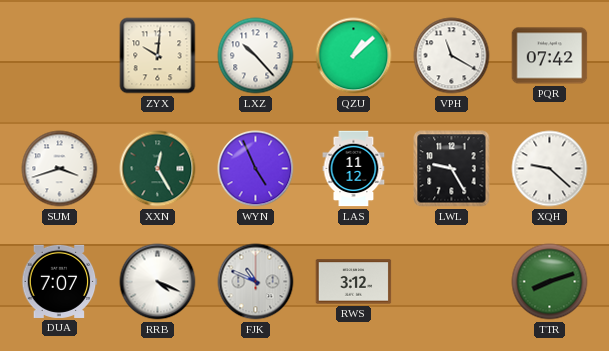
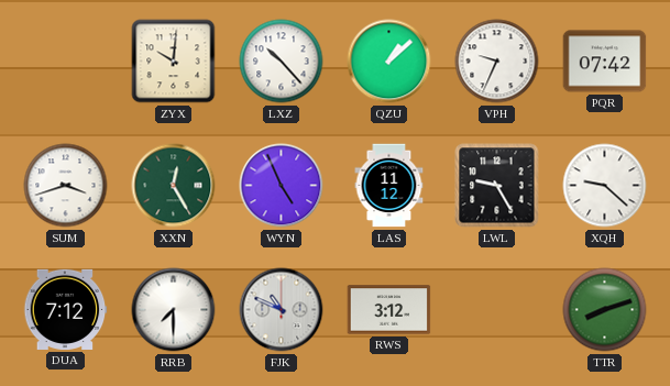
VPH: 11:20 -> 9:34 (497, 62)
DUA: 7:07 -> 7:12 (66, 309)
RRB: 4:19 -> 7:30 (174, 310)
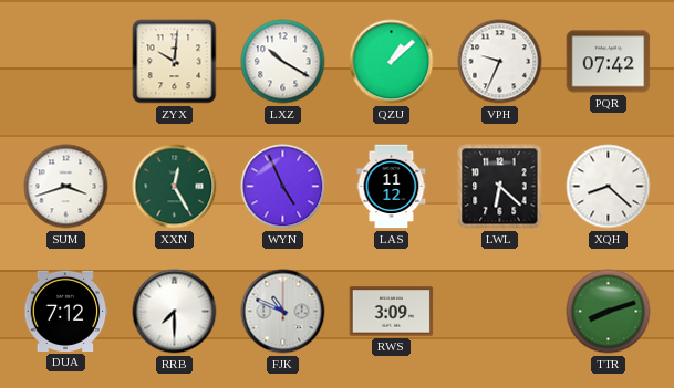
LXZ: 10:23 -> 10:20 (283, 62)
LWL: 9:25 -> 6:22 (500, 187)
XQH: 9:22 -> 8:22 (609, 187)
RWS: 3:12 -> 3:09 (392, 312)
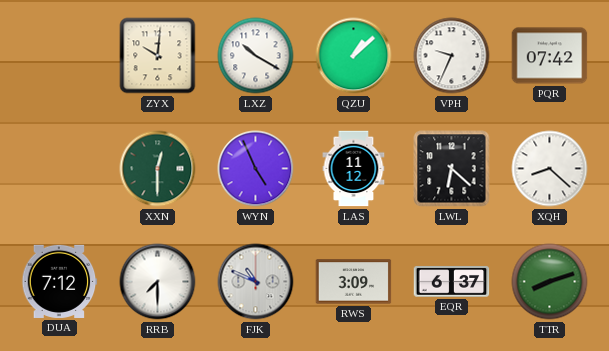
SUM: 3:42 -> none (66, 187)
XXN: 12:25 -> 12:30 (158, 169)
EQR: none -> 6:37 (452, 282)
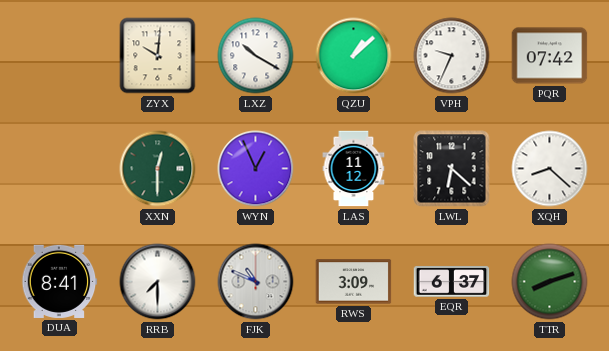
WYN: 4:56 -> 12:56 (256, 169)
DUA: 7:12 -> 8:41 (60, 281)
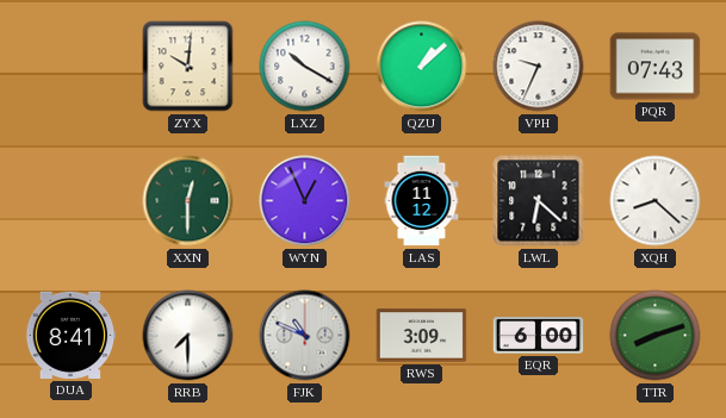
PQR: 07:42 -> 07:43 (656, 67)
EQR: 6:37 -> 6:00 (539, 336)
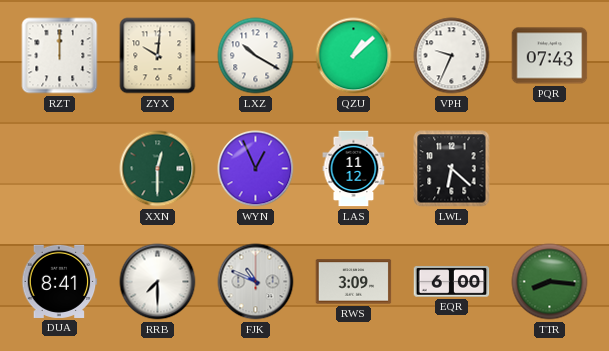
RZT: none -> 12:00 (60, 56)
XQH: 8:22 -> none (656, 201)
TTR: 8:12 -> 8:16 (550, 282)
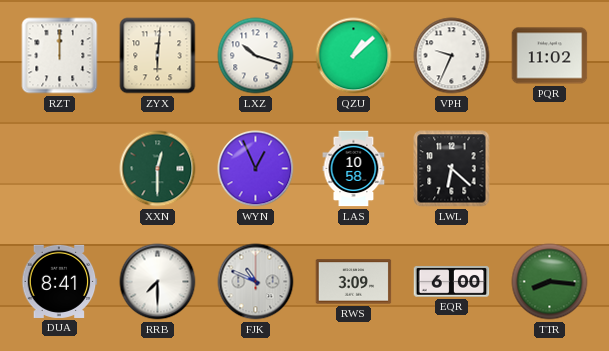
ZYX: 10:01 -> 6:01 (158, 56)
LXZ: 10:20 -> 10:18 (256, 56)
PQR: 07:43 -> 11:02 (550, 56)
LAS: 11:12 -> 10:58 (354, 169)
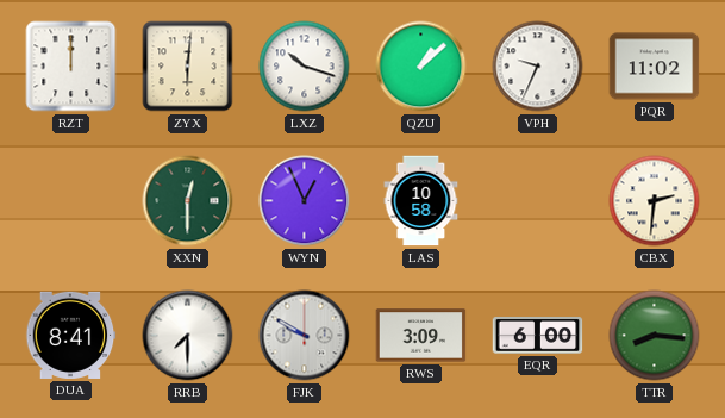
LWL: 6:22 -> none (452, 169)
CBX: none -> 2:31 (655, 201)
FJK: 10:49 -> 9:50 (305, 336)
